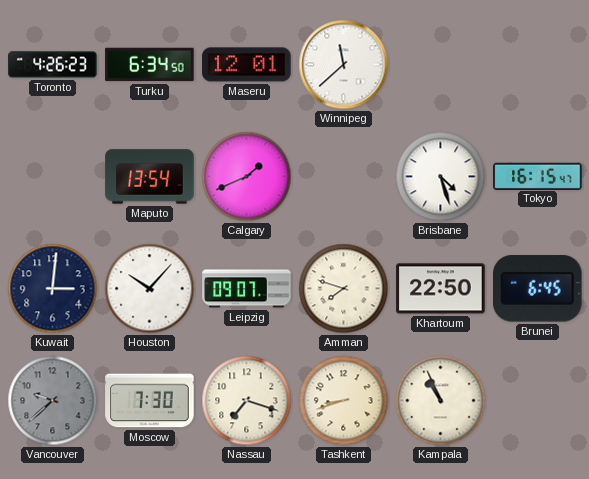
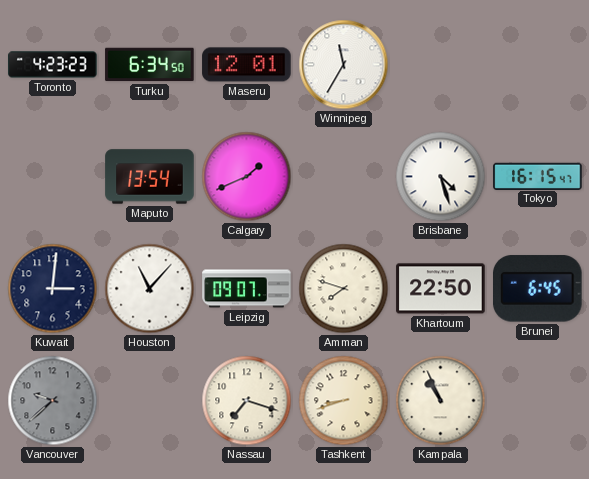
Toronto: 4:26 -> 4:23 (53, 65)
Winnipeg: 11:38 -> 11:35 (344, 65)
Houston: 10:07 -> 11:07 (150, 289)
Moscow: 7:30 -> none (150, 401)
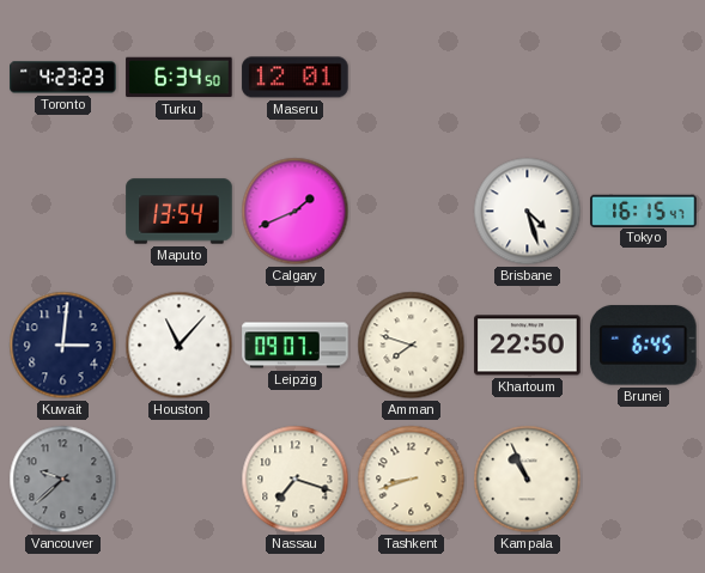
Winnipeg: 11:35 -> none (344, 65)
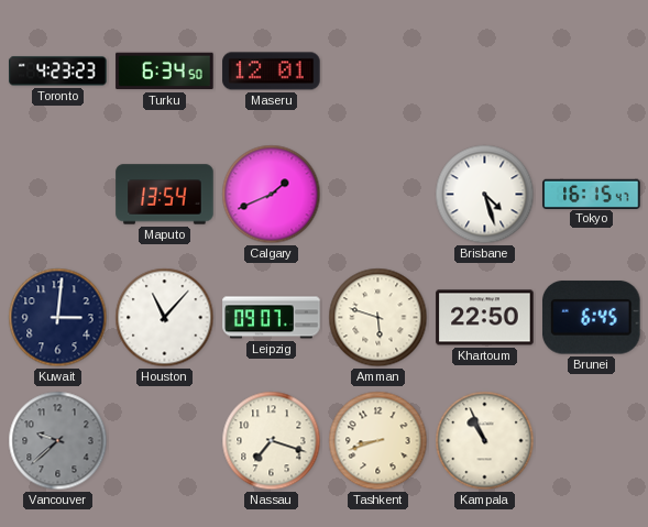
Amman: 7:48 -> 5:48 (378, 318)
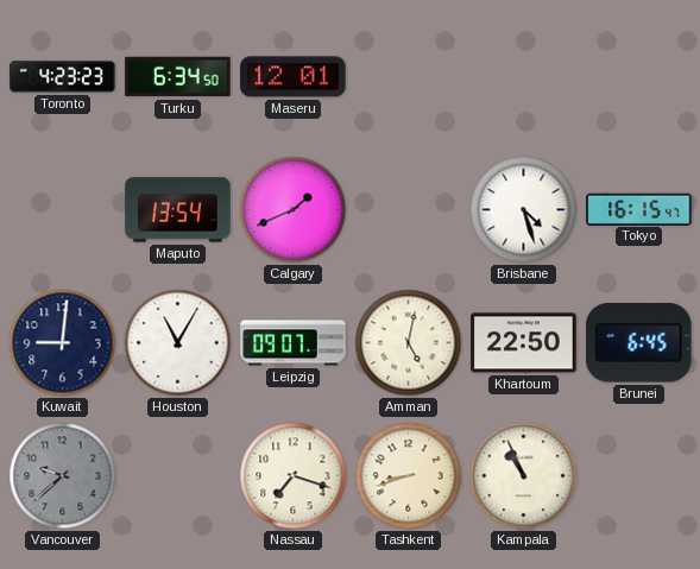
Kuwait: 3:01 -> 9:01 (63, 343)
Houston: 11:07 -> 11:05 (178, 343)
Amman: 5:48 -> 5:02 (409, 343)
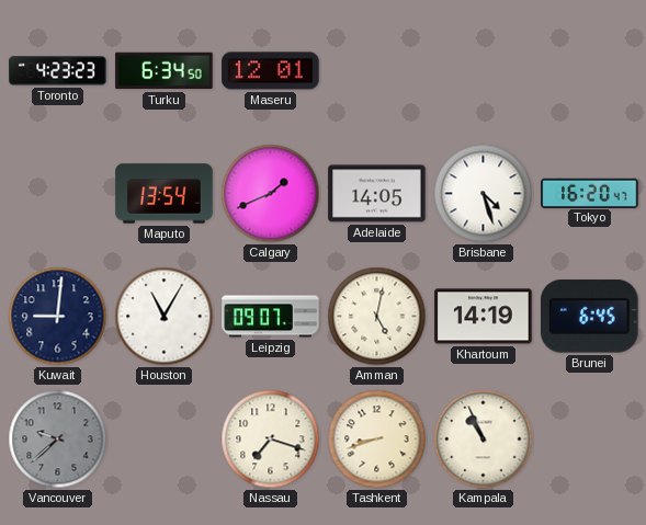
Adelaide: none -> 14:05 (377, 194)
Tokyo: 16:15 -> 16:20 (590, 193)
Khartoum: 22:50 -> 14:19 (484, 317)
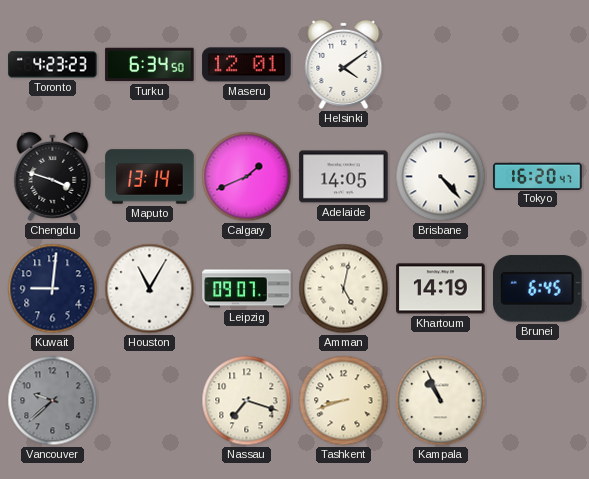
Helsinki: none -> 4:09 (344, 64)
Chengdu: none -> 3:48 (53, 176)
Maputo: 13:54 -> 13:14 (150, 177)
Brisbane: 4:27 -> 4:23 (441, 177)
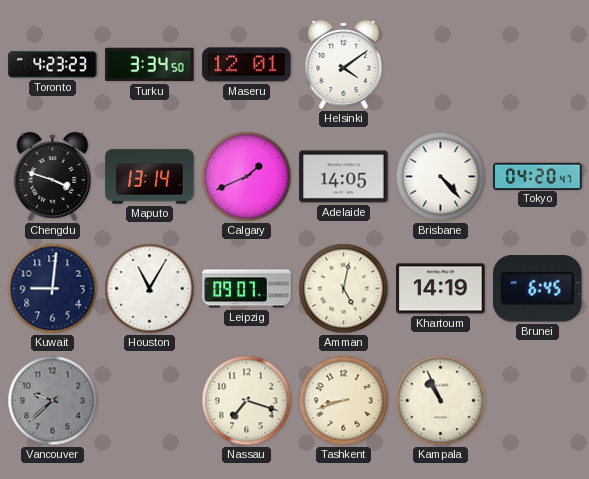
Turku: 6:34 -> 3:34 (150, 65)
Tokyo: 16:20 -> 04:20 (538, 176)
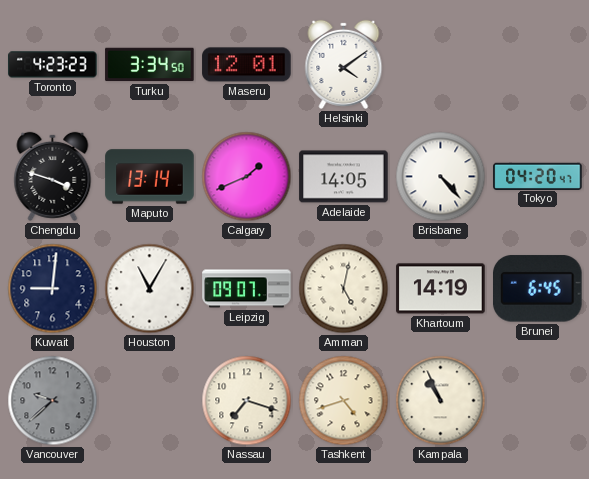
Tashkent: 8:42 -> 4:42 (344, 401)
